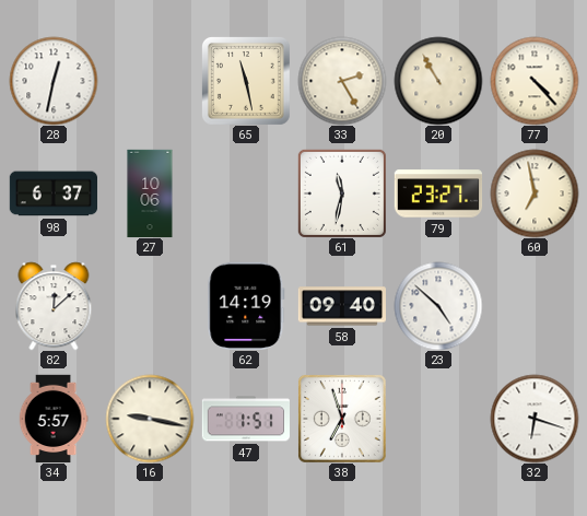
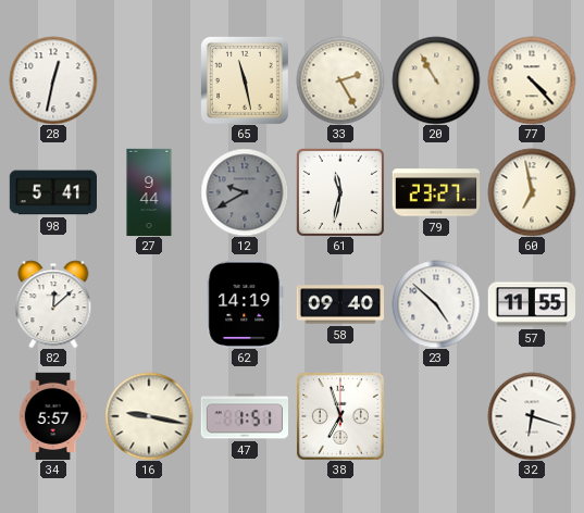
98: 6:37 -> 5:41 (52, 192)
27: 10:06 -> 9:44 (149, 192)
12: none -> 9:40 (245, 192)
57: none -> 11:55 (531, 304)
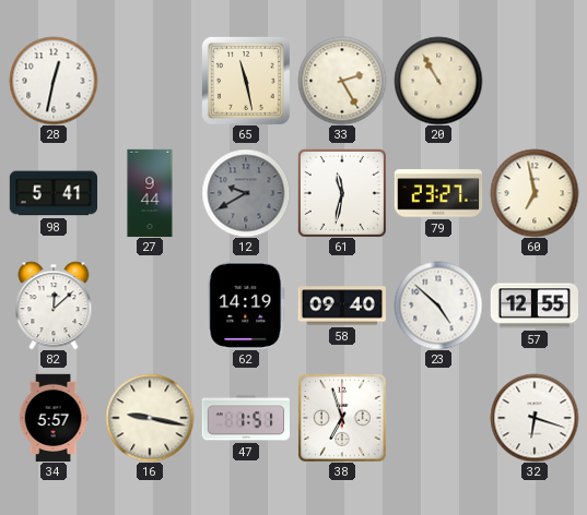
77: 4:23 -> none (532, 80)
57: 11:55 -> 12:55 (533, 306)
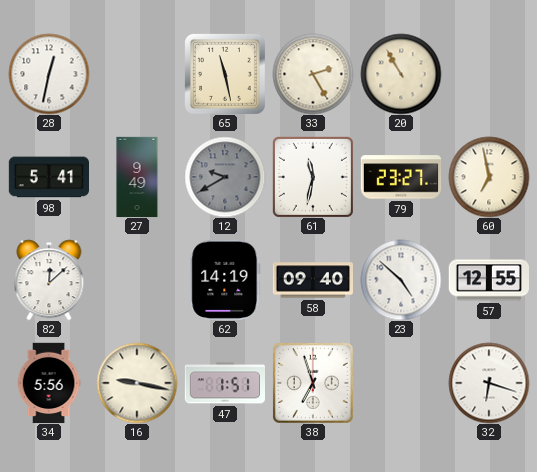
27: 9:44 -> 9:49 (137, 177)
34: 5:57 -> 5:56 (49, 383)
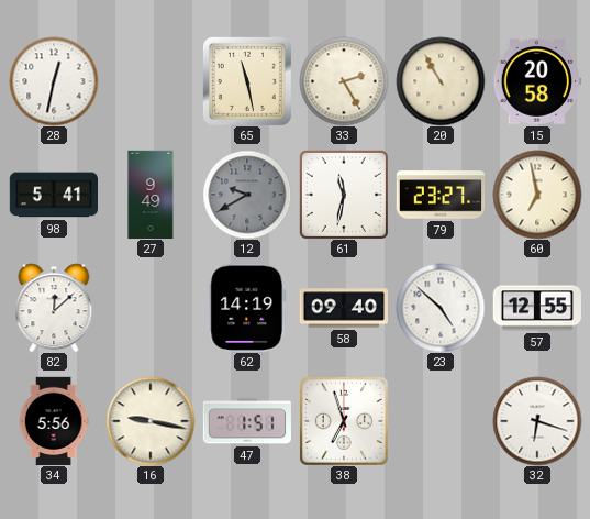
15: none -> 20:58 (536, 81)
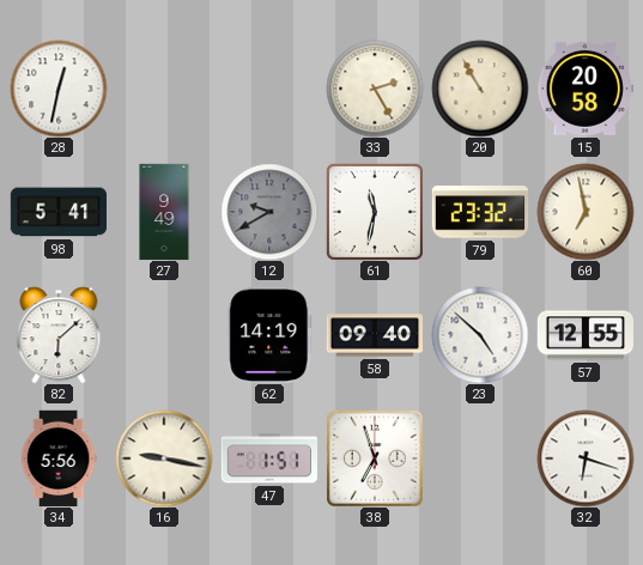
65: 11:28 -> none (247, 81)
79: 23:27 -> 23:32 (480, 212)
82: 12:08 -> 6:08 (59, 335)
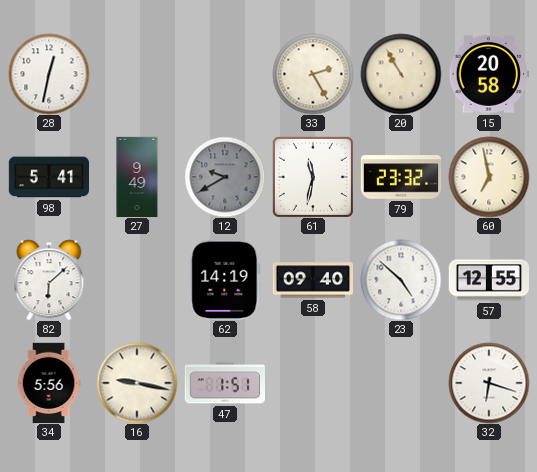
38: 6:57 -> none (375, 458)
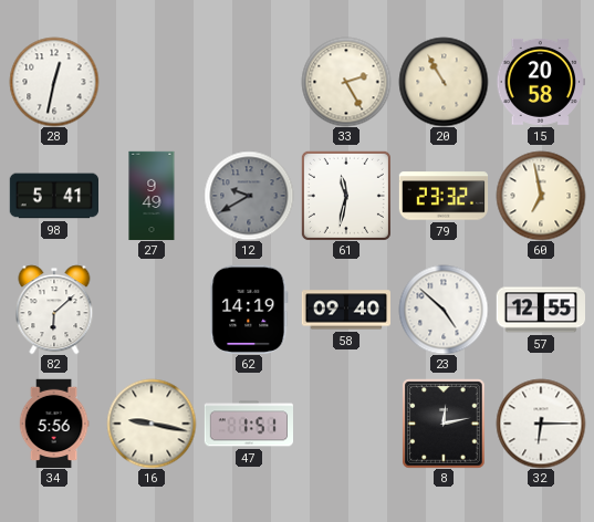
8: none -> 12:13 (444, 424)
32: 6:18 -> 6:15 (541, 424)
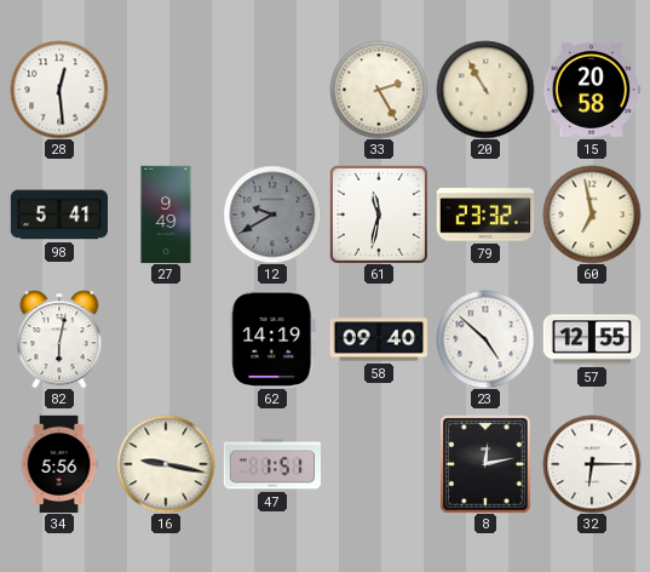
28: 12:32 -> 12:29 (59, 90)
82: 6:08 -> 6:02 (59, 339)
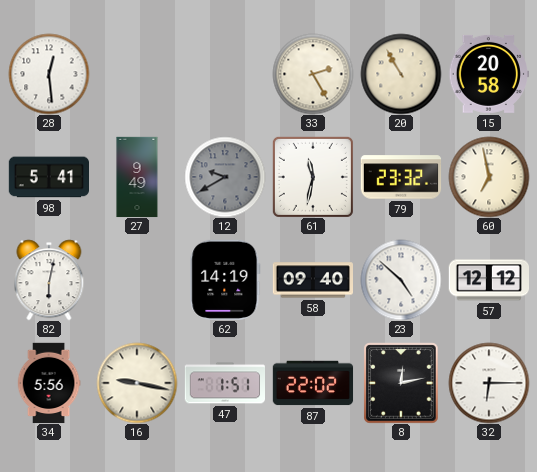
57: 12:55 -> 12:12 (488, 280)
87: none -> 22:02 (313, 383)
